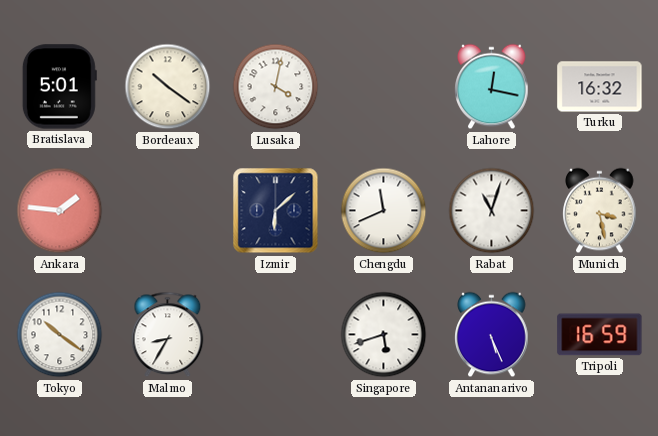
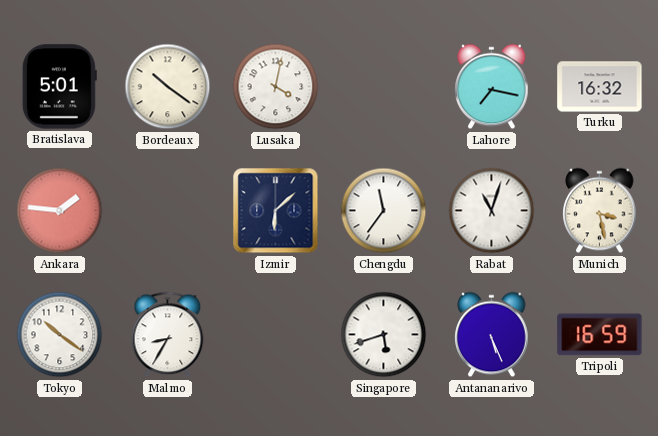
Lahore: 12:17 -> 7:17 (492, 87)
Chengdu: 11:41 -> 11:36 (384, 211)
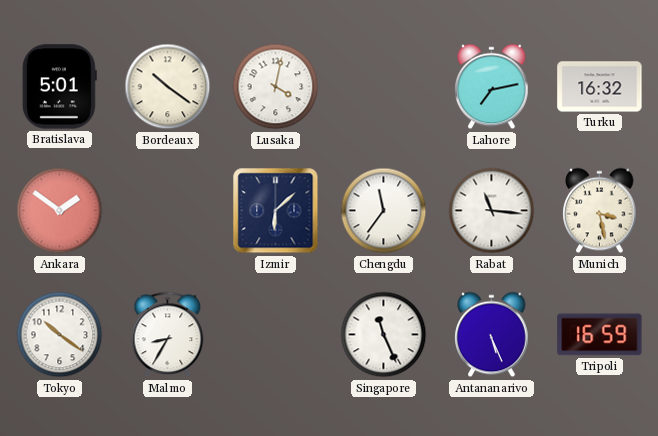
Lahore: 7:17 -> 7:13 (492, 87)
Ankara: 1:46 -> 1:51 (60, 211)
Rabat: 11:03 -> 11:16 (492, 211)
Singapore: 5:42 -> 11:26 (384, 335)
